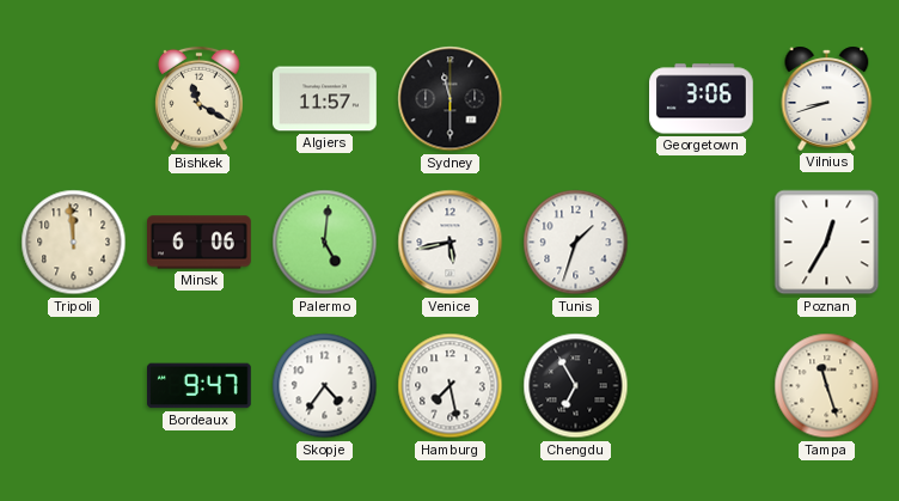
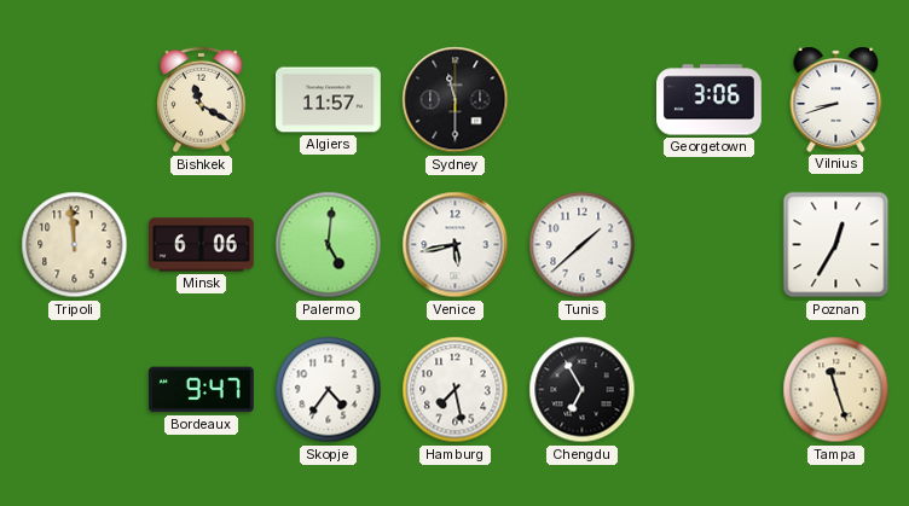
Tunis: 1:33 -> 1:38 (583, 245)
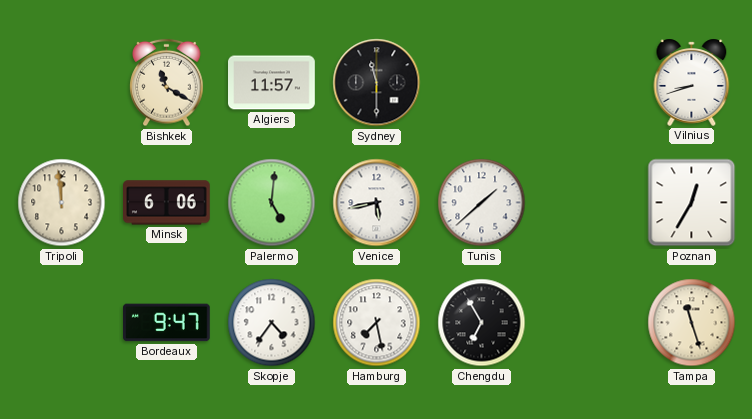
Georgetown: 3:06 -> none (710, 100)
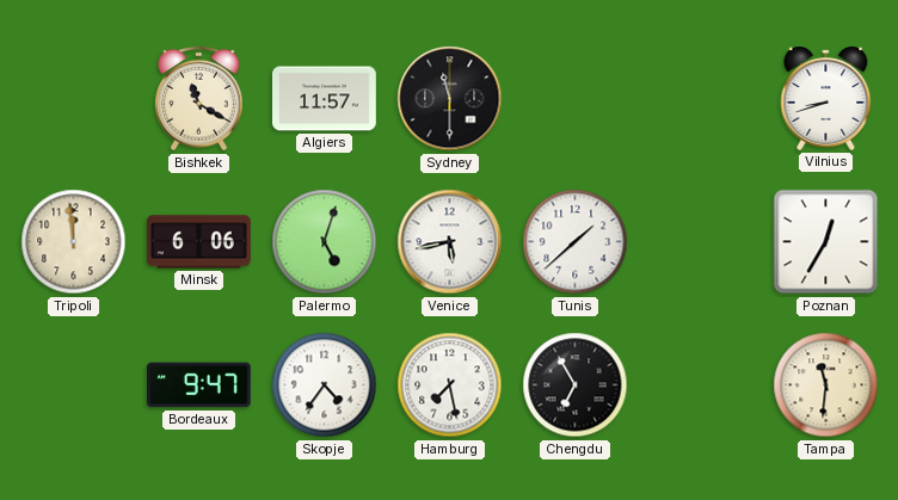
Palermo: 5:01 -> 5:03 (325, 242)
Tampa: 11:27 -> 11:31 (826, 385)
